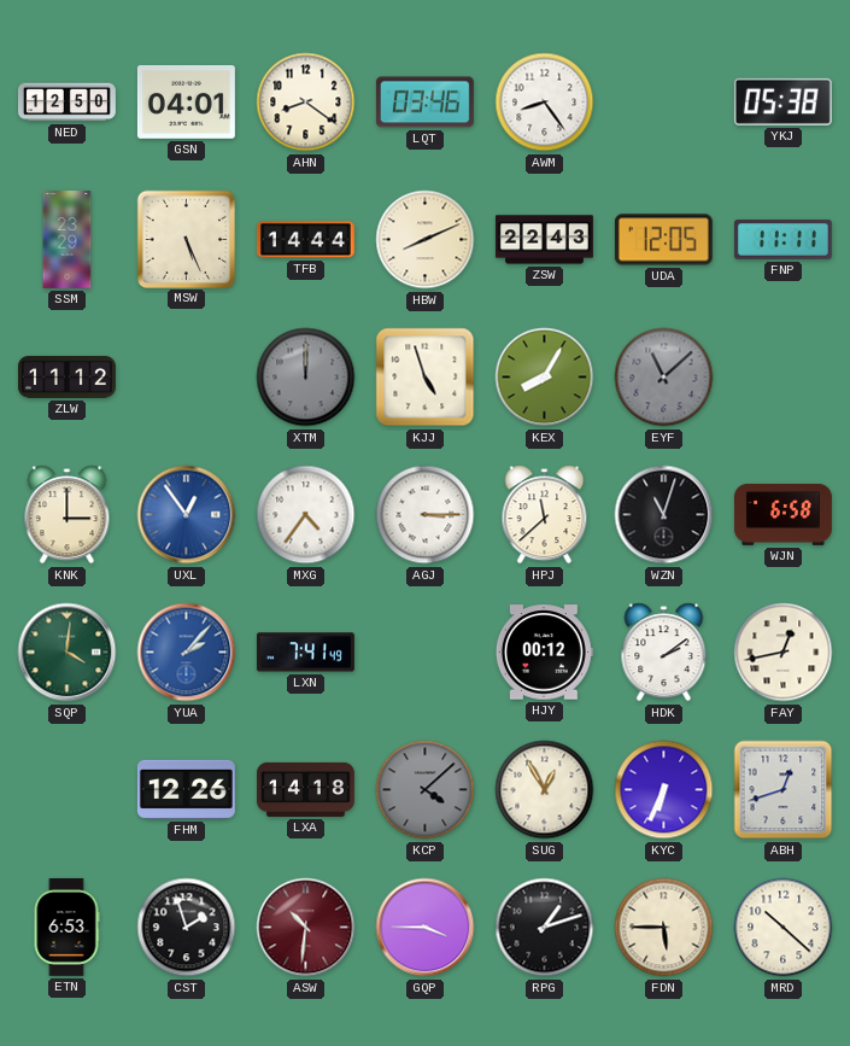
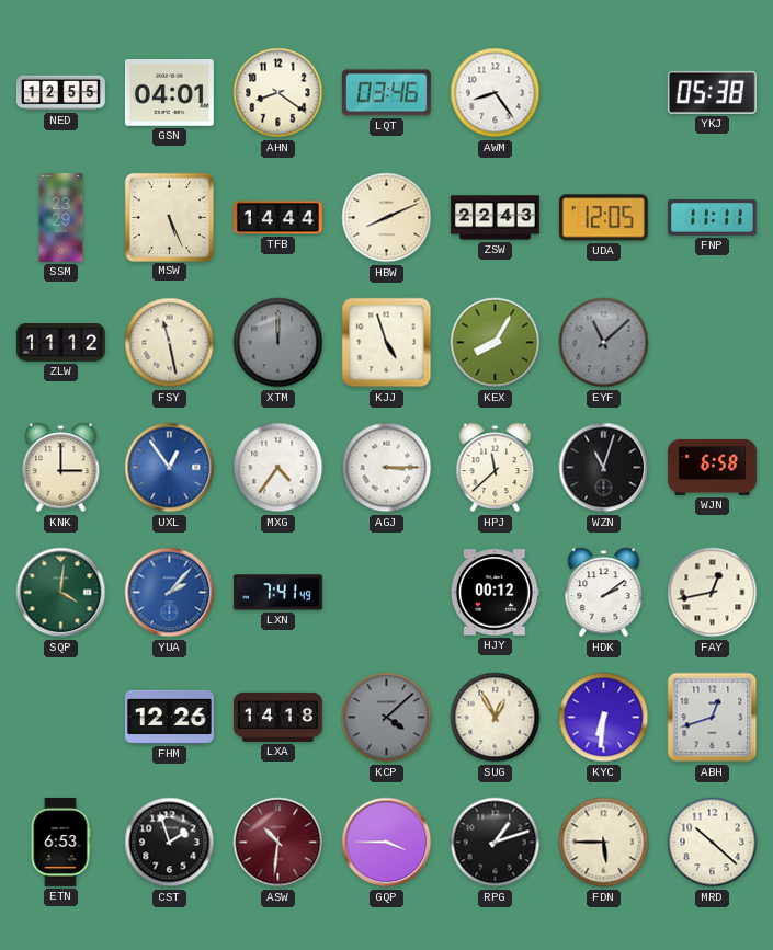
NED: 12:50 -> 12:55 (61, 93)
FSY: none -> 11:28 (170, 343)
KYC: 6:34 -> 6:31 (604, 718)
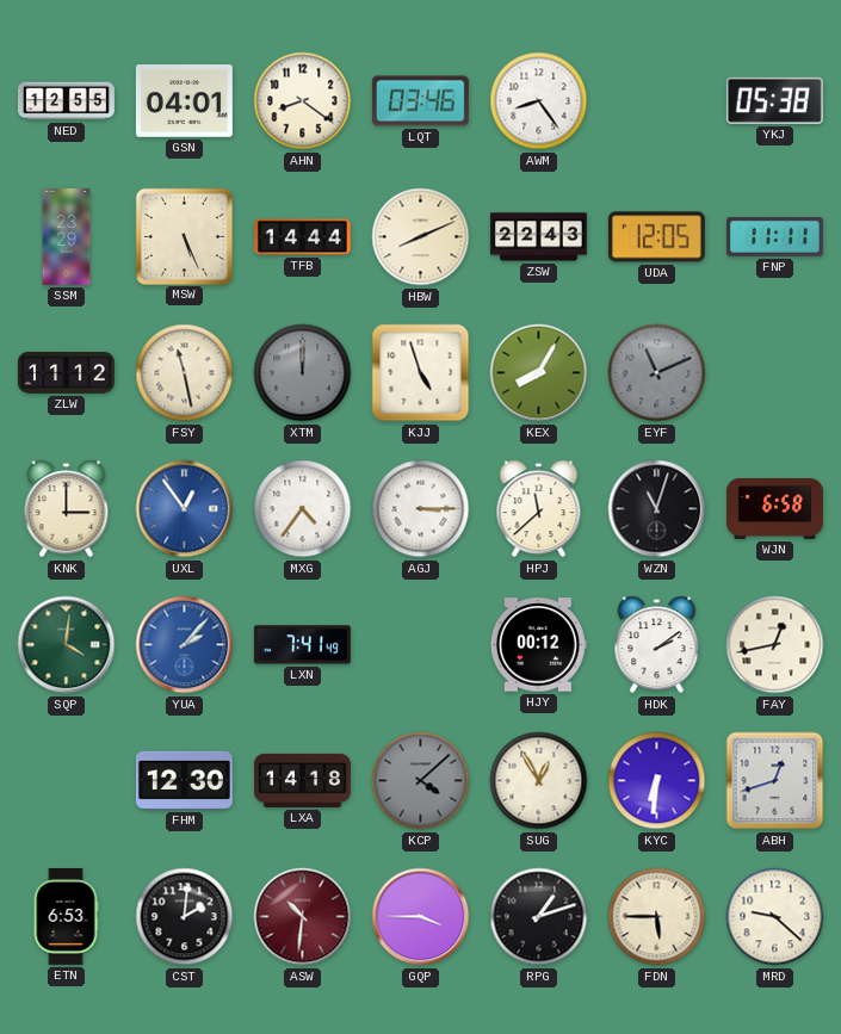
EYF: 11:08 -> 11:11 (657, 373)
FHM: 12:26 -> 12:30 (184, 780)
CST: 1:57 -> 2:01 (185, 917)
MRD: 10:22 -> 9:22 (775, 917)
